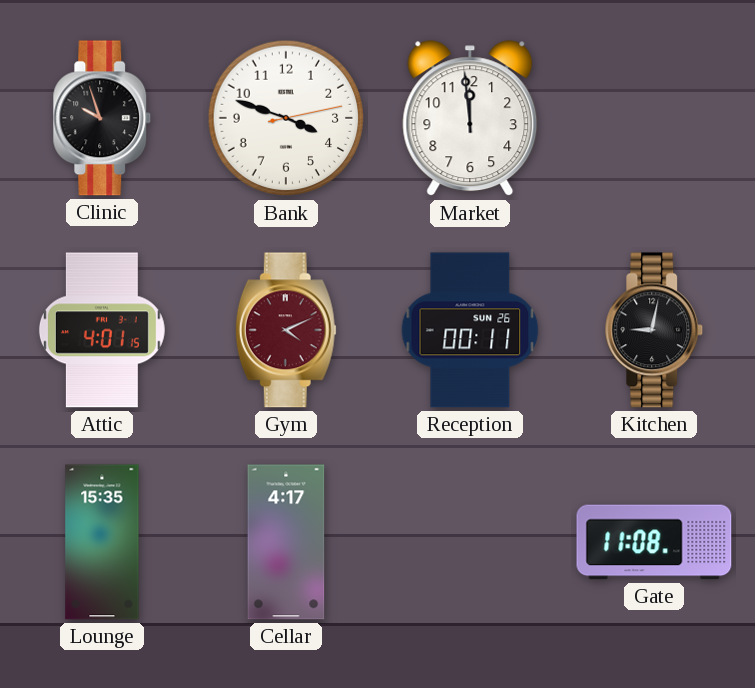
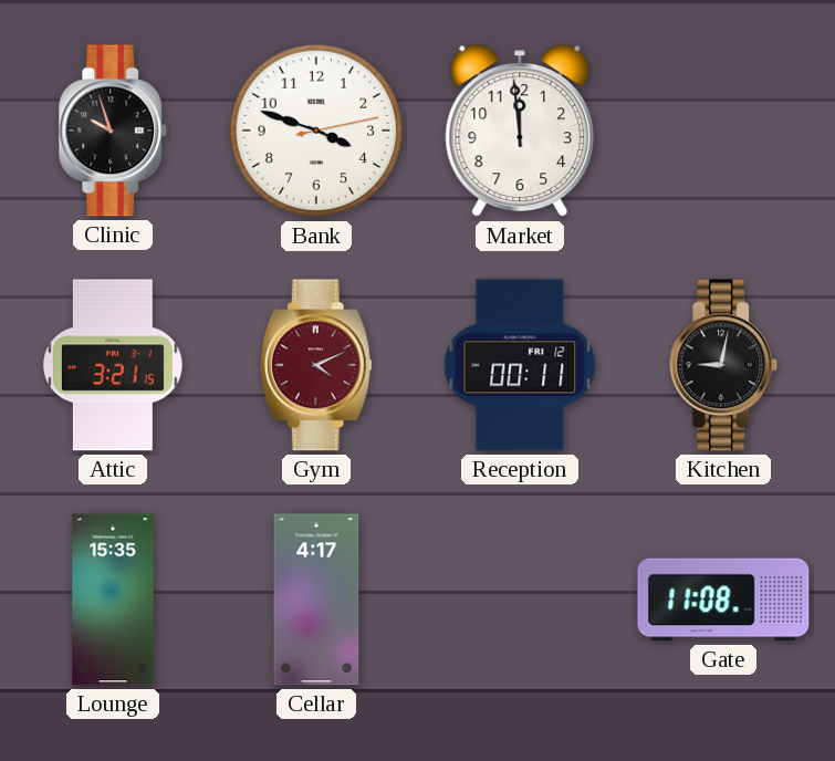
Attic: 4:01 -> 3:21 (113, 365)
Reception date: SUN 26 -> FRI 12 (520, 365)
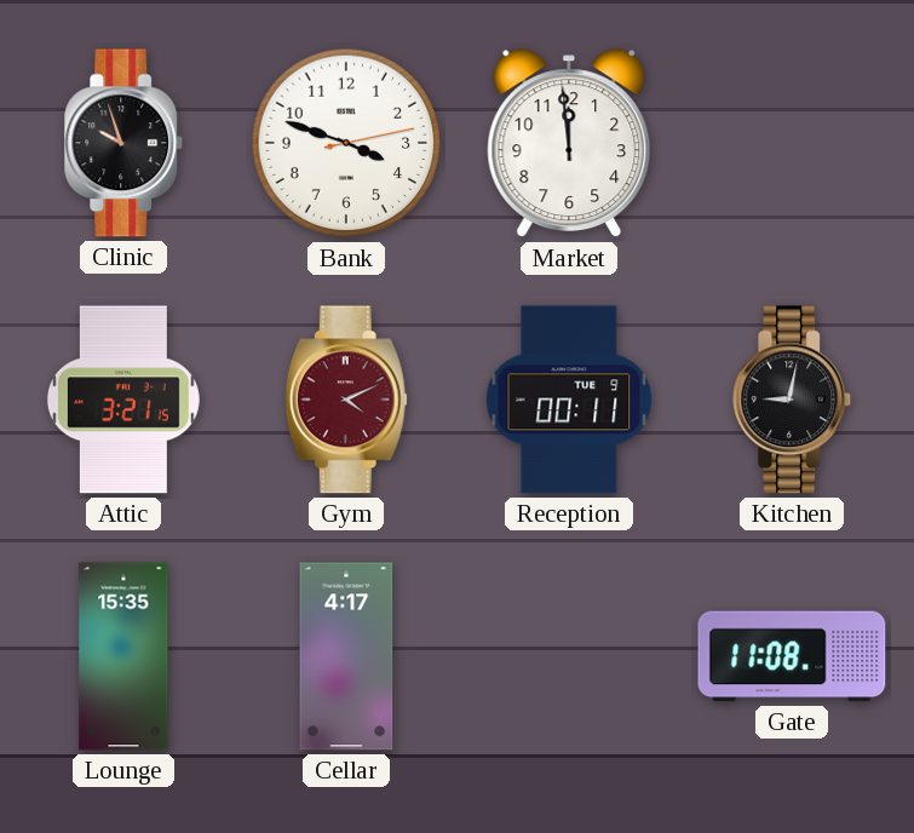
Reception date: FRI 12 -> TUE 9 (569, 400)
